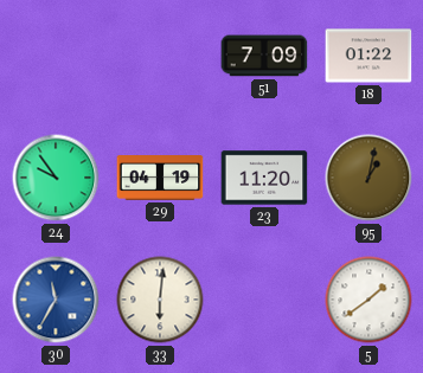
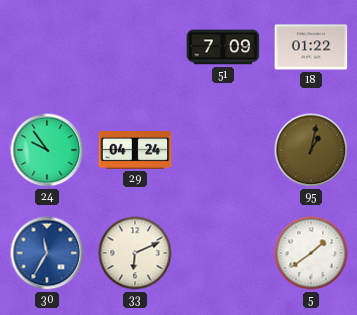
29: 04:19 -> 04:24 (135, 151)
23: 11:20 -> none (264, 178)
33: 6:01 -> 6:11 (135, 253)
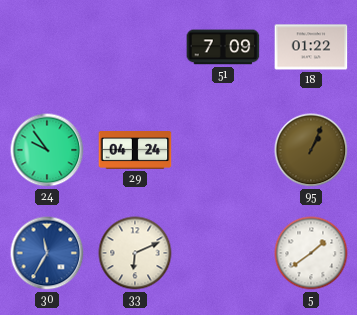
95: 1:02 -> 1:04 (311, 150)
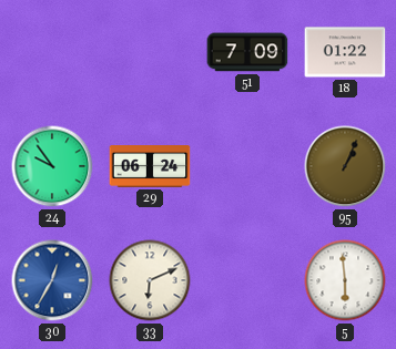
29: 04:24 -> 06:24 (150, 167)
30: 11:35 -> 12:35 (52, 280)
5: 1:39 -> 5:59 (345, 280)
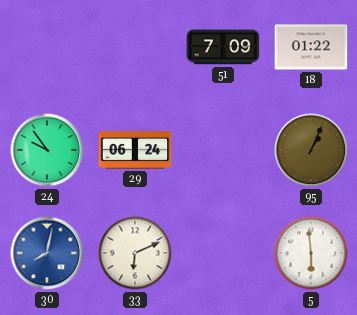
30: 12:35 -> 8:02 (47, 253)
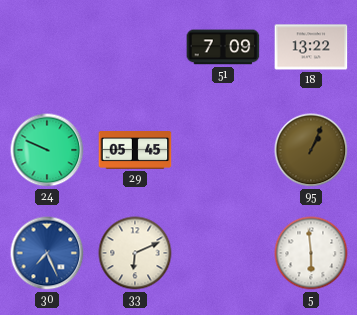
18: 01:22 -> 13:22 (311, 47)
24: 9:54 -> 9:49 (47, 150)
29: 06:24 -> 05:45 (135, 151)
30: 8:02 -> 7:26 (47, 253)
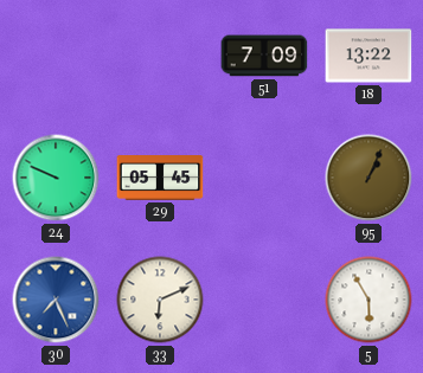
5: 5:59 -> 5:55 (368, 300)
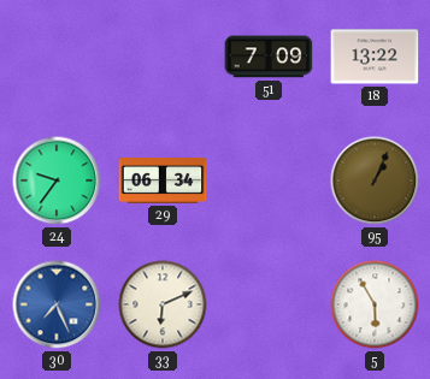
24: 9:49 -> 9:36 (57, 180)
29: 05:45 -> 06:34 (163, 182)
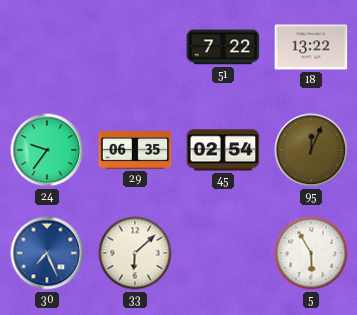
51: 7:09 -> 7:22 (223, 47)
29: 06:34 -> 06:35 (135, 151)
45: none -> 02:54 (223, 150)
95: 1:04 -> 12:04 (311, 150)
33: 6:11 -> 6:08 (135, 253)
